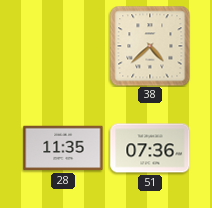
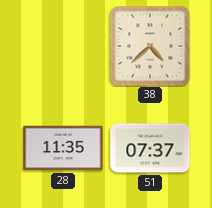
51: 07:36 -> 07:37 (150, 148)
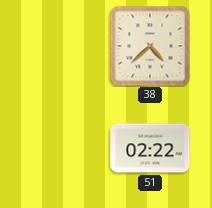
28: 11:35 -> none (63, 148)
51: 07:37 -> 02:22 (150, 148)
